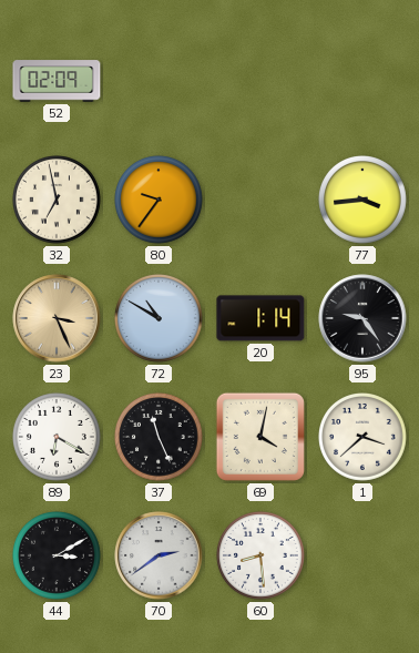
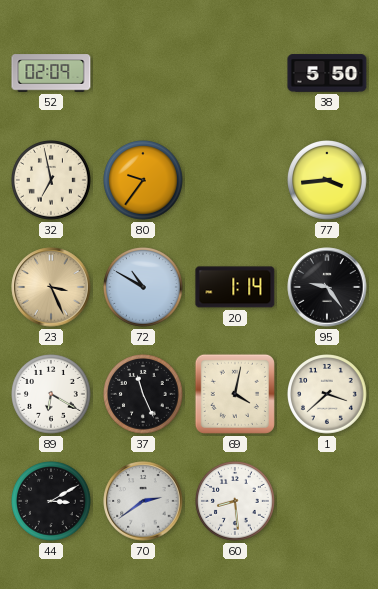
38: none -> 5:50 (327, 73)
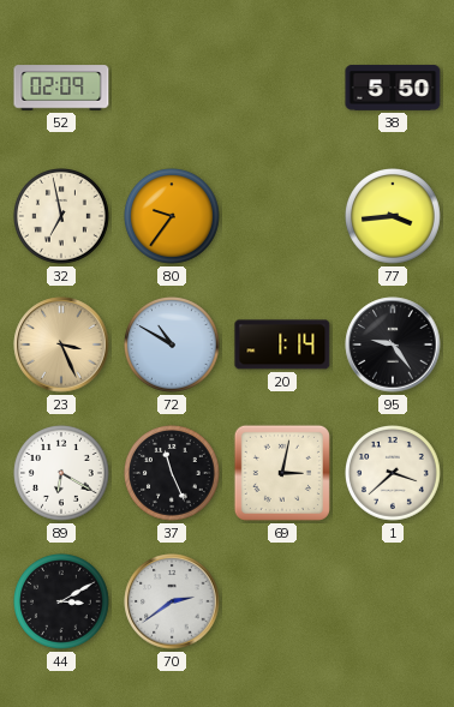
69: 4:02 -> 3:02 (282, 473)
60: 8:29 -> none (236, 502)
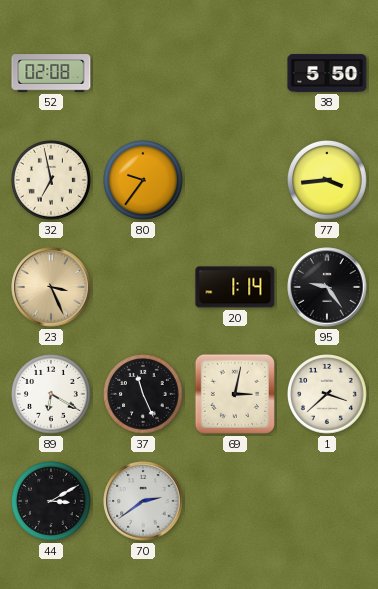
52: 02:09 -> 02:08 (51, 73)
72: 10:50 -> none (173, 346)
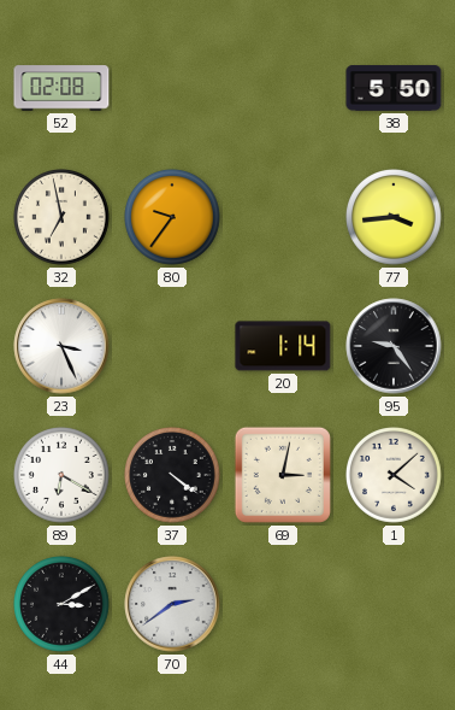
23 dial: champagne -> white (61, 346)
37: 11:26 -> 4:21 (173, 476)
1: 3:38 -> 4:08 (395, 476)
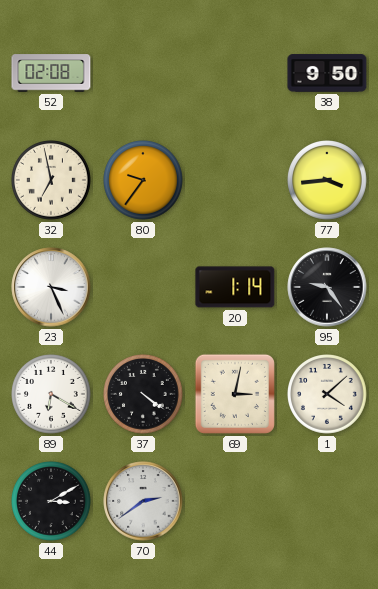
38: 5:50 -> 9:50 (327, 73)
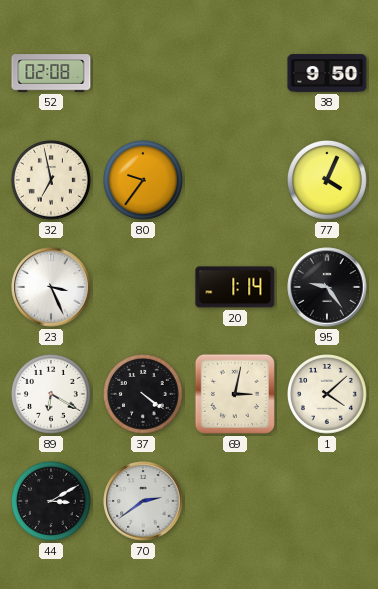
77: 3:44 -> 4:04 (328, 181)
